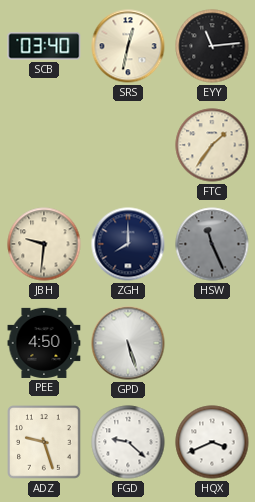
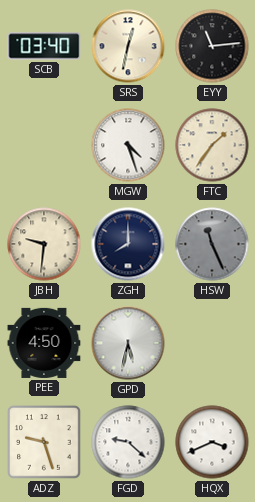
MGW: none -> 4:27 (128, 145)
GPD: 5:27 -> 5:32 (128, 343)
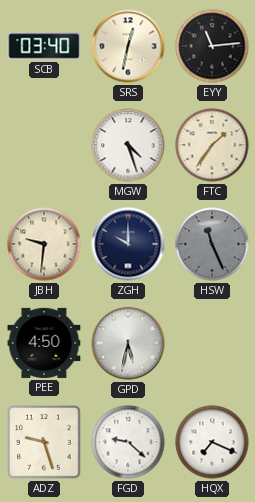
ZGH: 8:00 -> 10:00 (128, 244)
HQX: 3:41 -> 7:19 (212, 442)
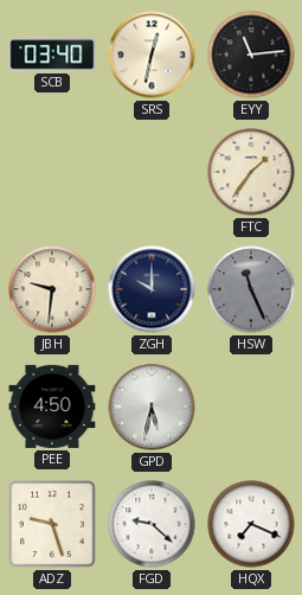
MGW: 4:27 -> none (128, 145)
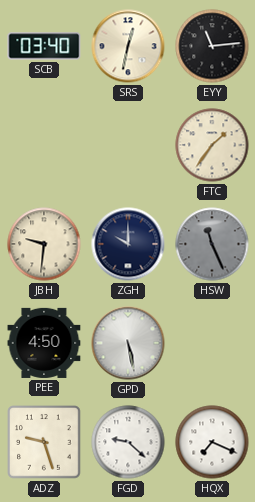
GPD: 5:32 -> 5:28 (128, 343)
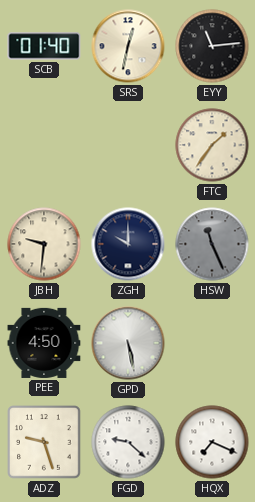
SCB: 03:40 -> 01:40 (44, 46)
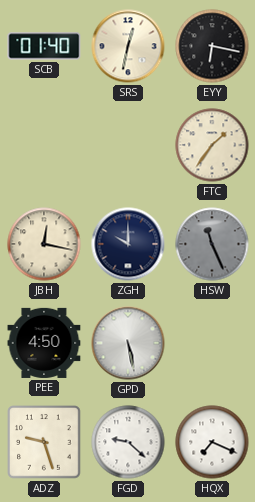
EYY: 11:14 -> 6:17 (212, 46)
JBH: 9:31 -> 12:17 (44, 244)
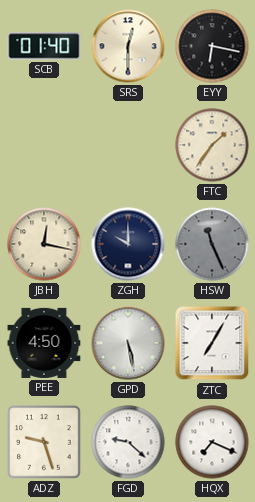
SRS: 12:32 -> 12:30 (128, 46)
ZTC: none -> 7:05 (212, 343)
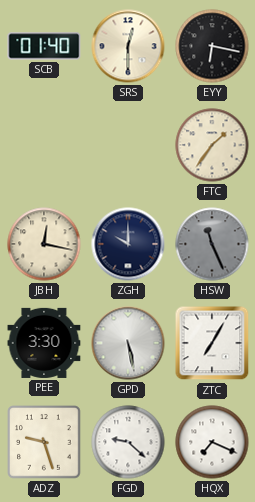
PEE: 4:50 -> 3:30 (44, 343)
